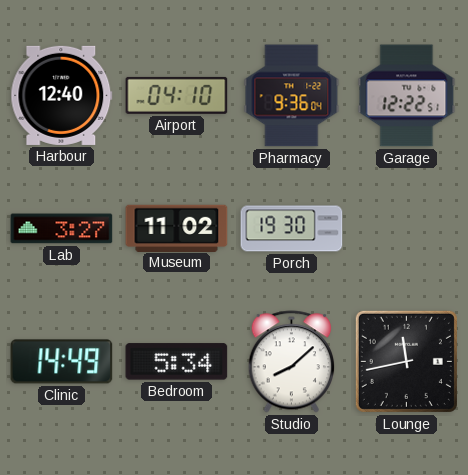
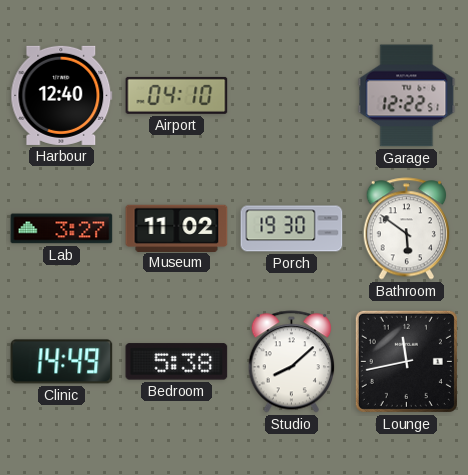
Pharmacy: 9:36 -> none (292, 96)
Bathroom: none -> 5:51 (407, 229)
Bedroom: 5:34 -> 5:38 (177, 362)
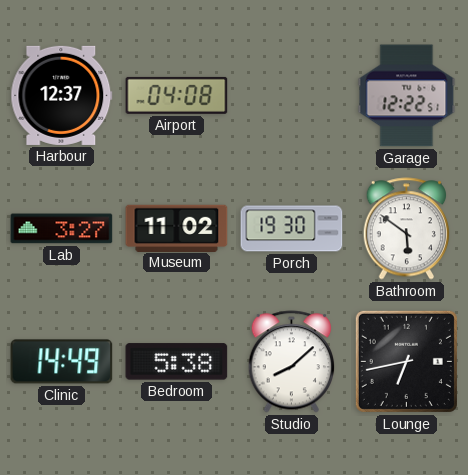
Harbour: 12:40 -> 12:37 (62, 95)
Airport: 04:10 -> 04:08 (177, 95)
Lounge: 11:43 -> 6:43 (406, 361)
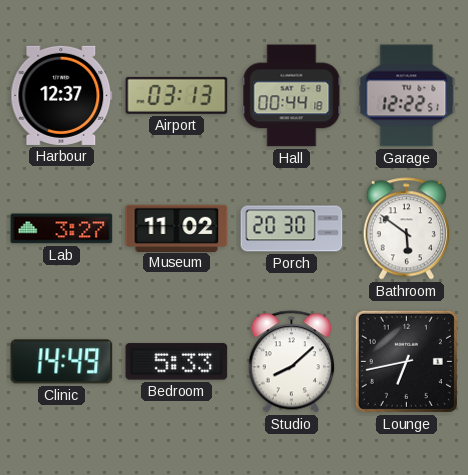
Airport: 04:08 -> 03:13 (177, 95)
Hall: none -> 00:44 (292, 96)
Porch: 19:30 -> 20:30 (292, 229)
Bedroom: 5:38 -> 5:33 (177, 362)
